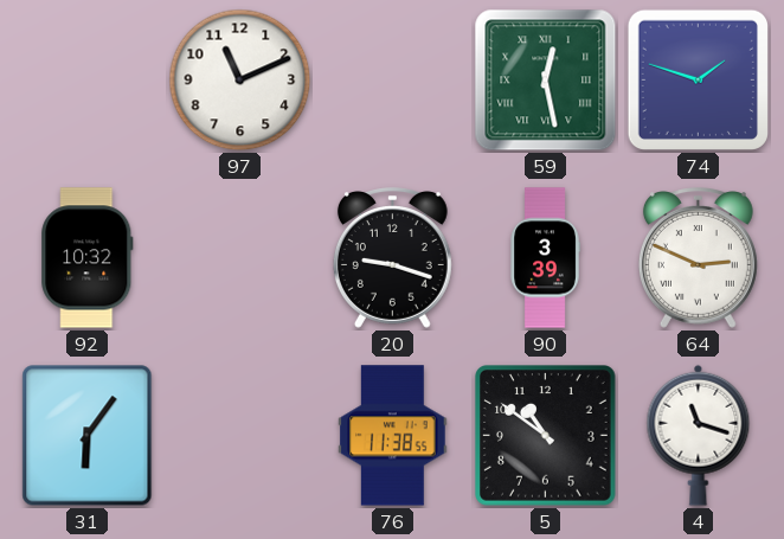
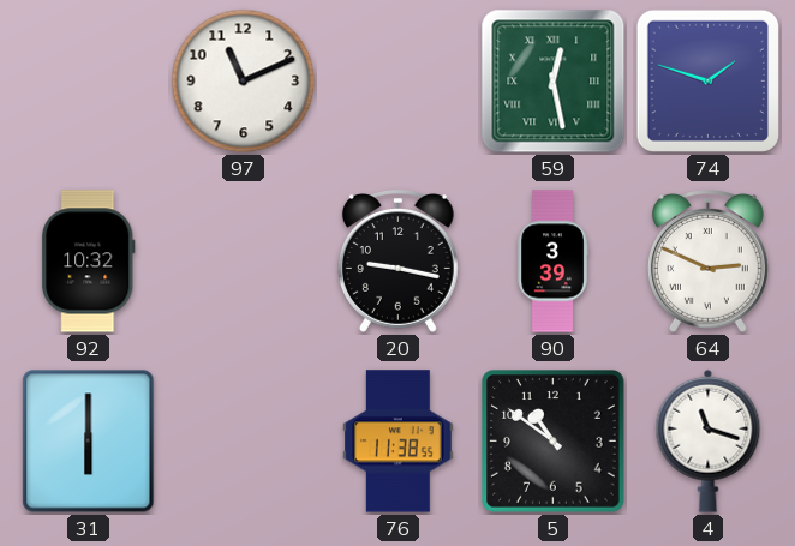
20: 9:18 -> 9:17 (397, 262)
31: 6:06 -> 6:00 (89, 442)
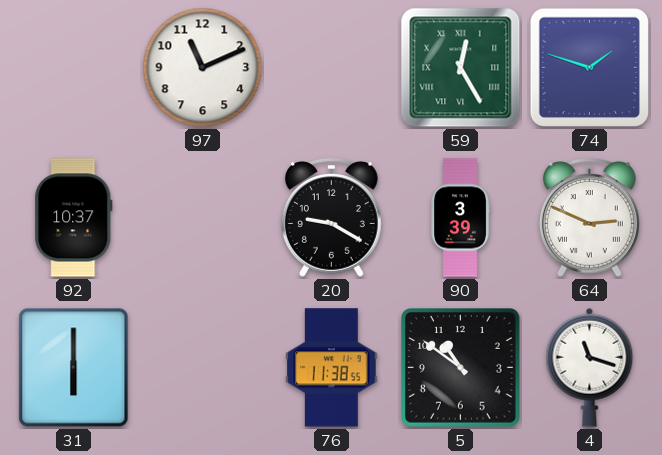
59: 12:28 -> 12:25 (461, 68)
92: 10:32 -> 10:37 (74, 218)
20: 9:17 -> 9:20 (331, 218)
